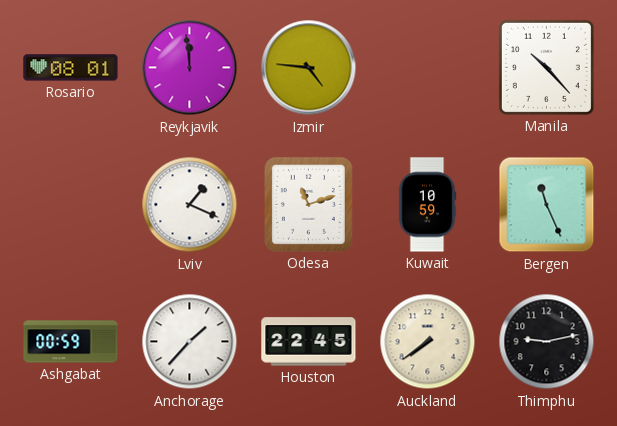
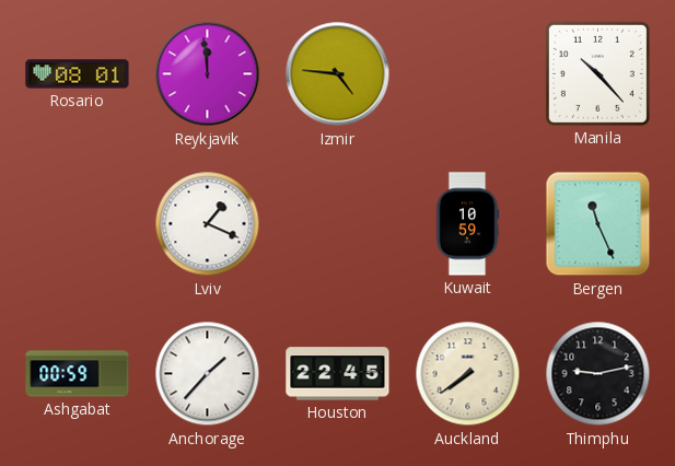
Odesa: 11:12 -> none (308, 204)
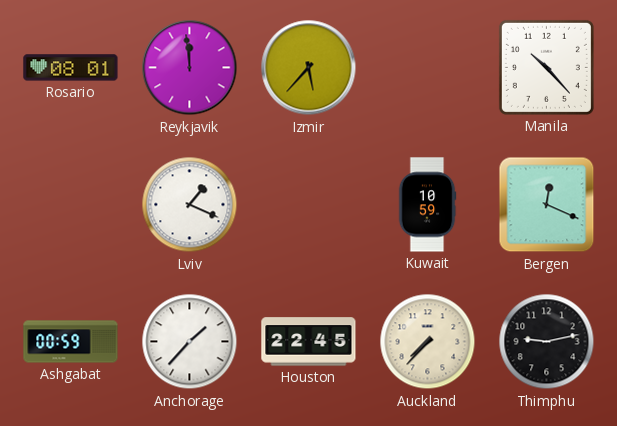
Izmir: 4:46 -> 5:37 (309, 68)
Bergen: 11:26 -> 12:19 (547, 205)
Auckland: 7:39 -> 7:37 (428, 342)
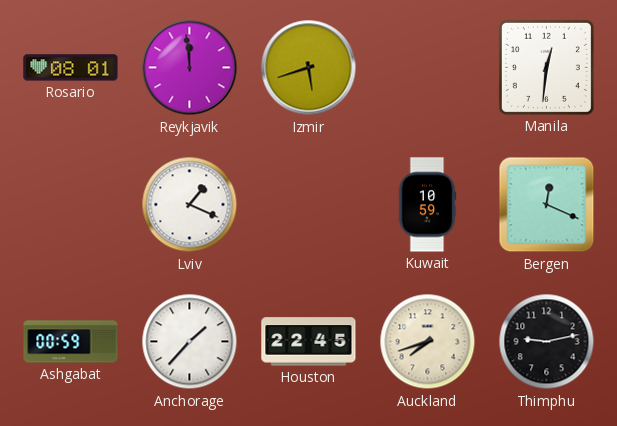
Izmir: 5:37 -> 5:42 (309, 68)
Manila: 10:23 -> 12:31 (546, 67)
Auckland: 7:37 -> 7:42 (428, 342)
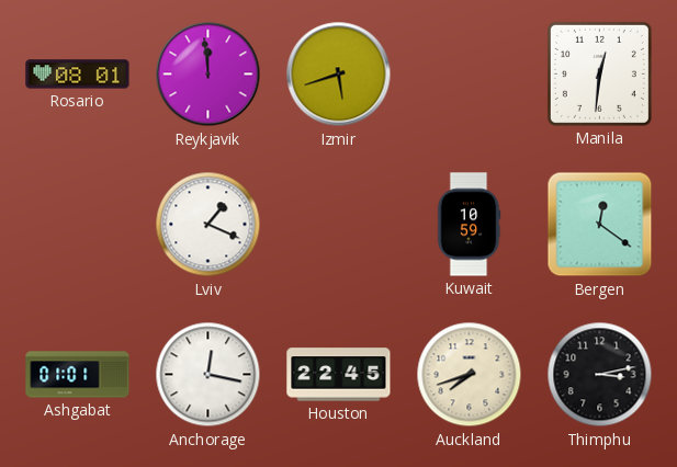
Bergen: 12:19 -> 12:21 (600, 225)
Ashgabat: 00:59 -> 01:01 (78, 375)
Anchorage: 1:37 -> 12:17 (208, 375)
Thimphu: 9:13 -> 3:13 (600, 375)
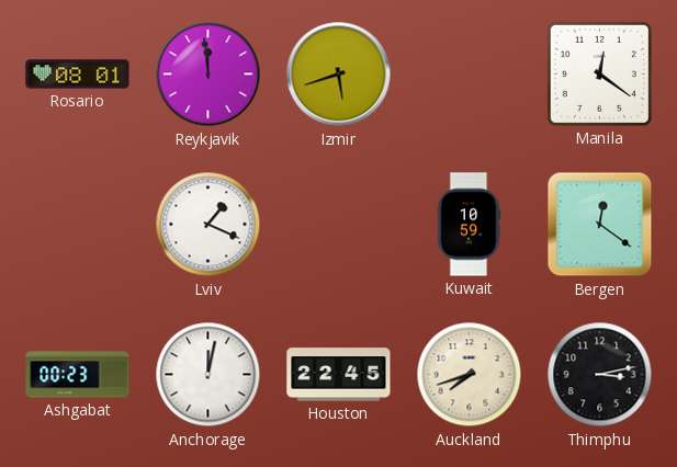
Manila: 12:31 -> 12:21 (599, 73)
Ashgabat: 01:01 -> 00:23 (78, 375)
Anchorage: 12:17 -> 12:02 (208, 375)
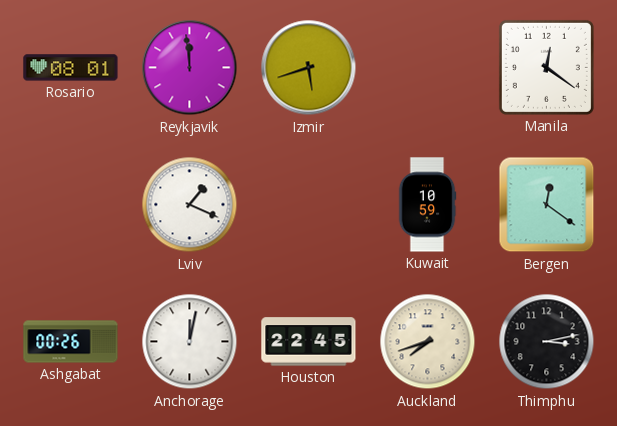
Ashgabat: 00:23 -> 00:26 (71, 342)
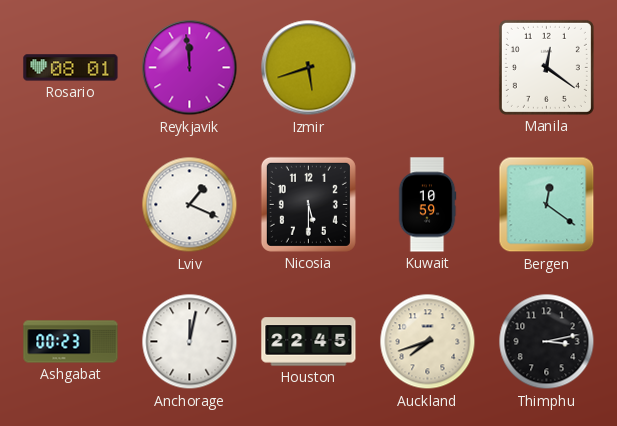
Nicosia: none -> 5:30 (308, 204)
Ashgabat: 00:26 -> 00:23 (71, 342)
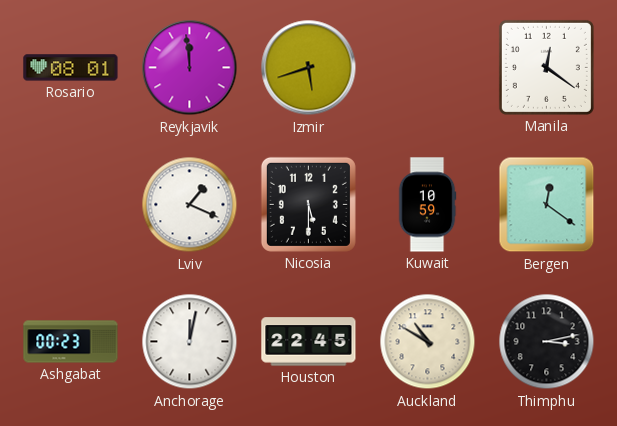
Auckland: 7:42 -> 10:50 (428, 342)
